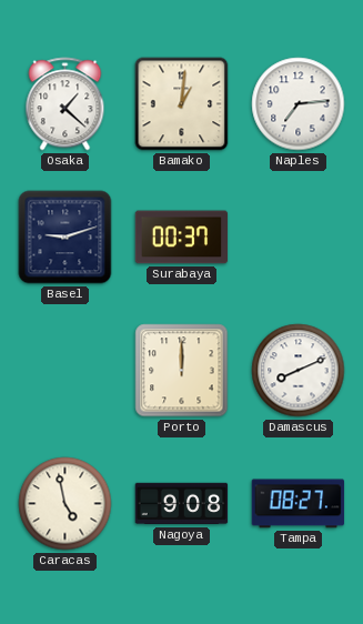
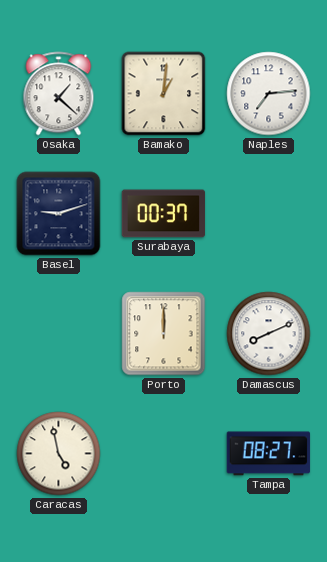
Nagoya: 9:08 -> none (182, 504)
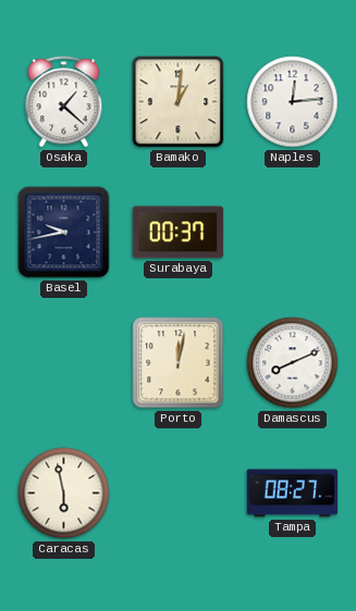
Naples: 7:14 -> 12:14 (293, 102)
Basel: 9:12 -> 9:43 (64, 233)
Porto: 12:00 -> 12:02 (179, 363)
Caracas: 4:58 -> 5:58 (64, 494)
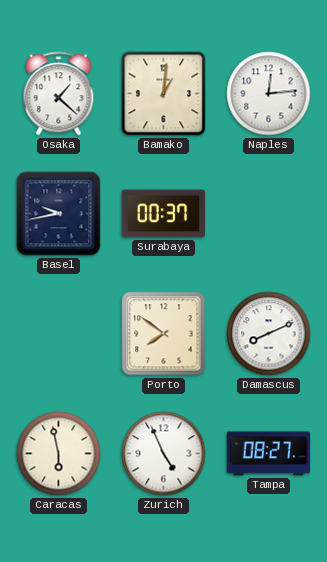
Porto: 12:02 -> 7:51 (164, 334)
Zurich: none -> 4:56 (164, 454)
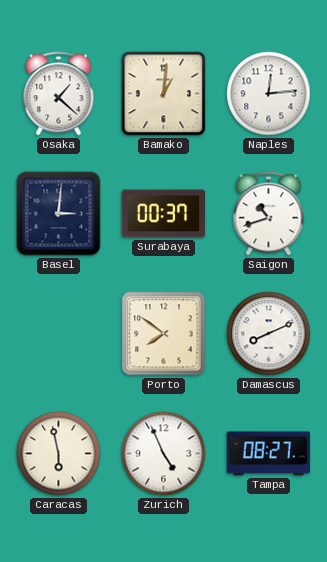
Basel: 9:43 -> 3:01 (59, 214)
Saigon: none -> 10:42 (269, 214)
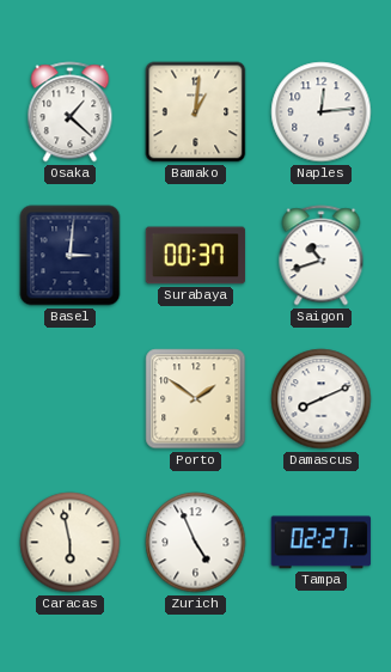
Porto: 7:51 -> 1:51 (196, 399)
Tampa: 08:27 -> 02:27 (322, 543)
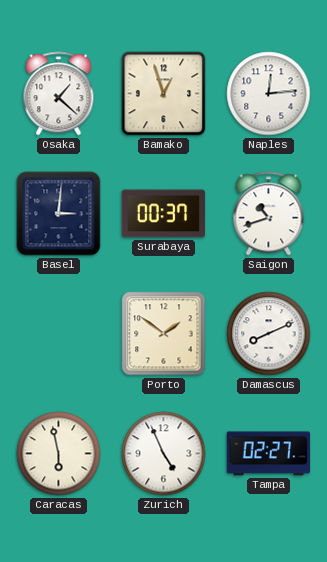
Bamako: 1:01 -> 12:57 (164, 94)
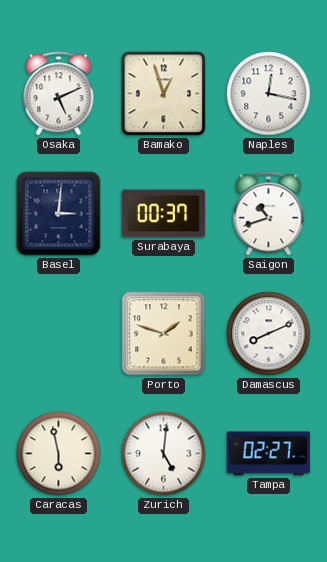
Osaka: 1:22 -> 5:11 (59, 94)
Naples: 12:14 -> 12:17 (269, 94)
Porto: 1:51 -> 1:48 (164, 334)
Zurich: 4:56 -> 5:01 (164, 454)
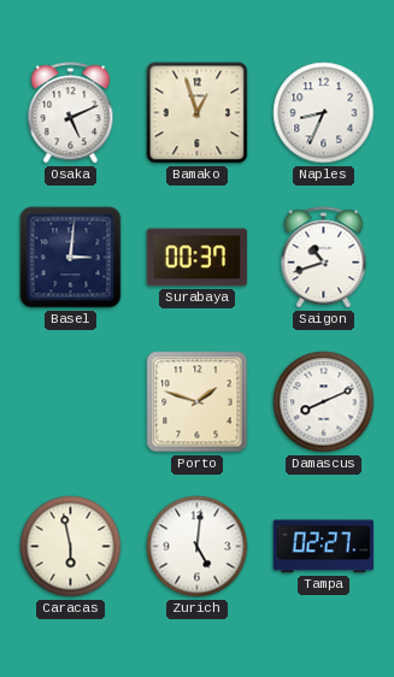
Naples: 12:17 -> 8:34 (324, 113)
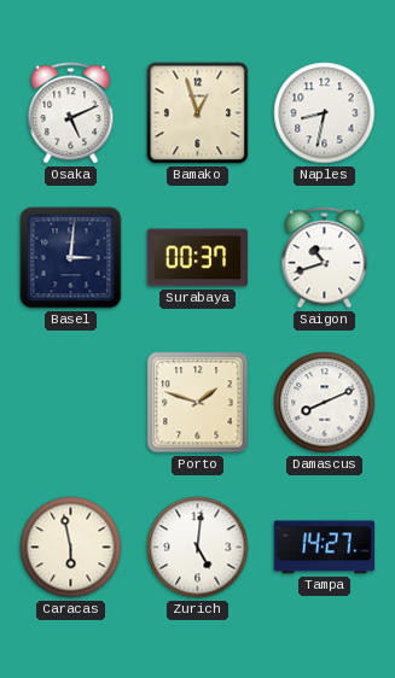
Naples: 8:34 -> 8:32 (325, 113)
Tampa: 02:27 -> 14:27 (325, 548)
